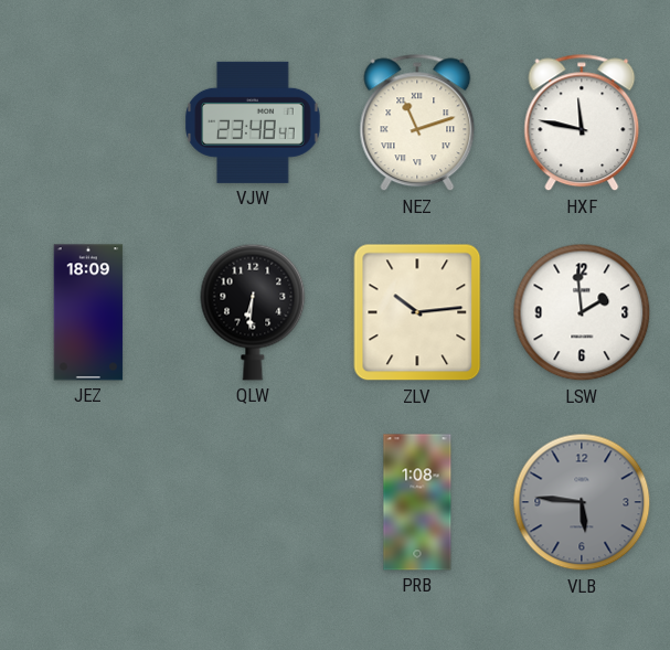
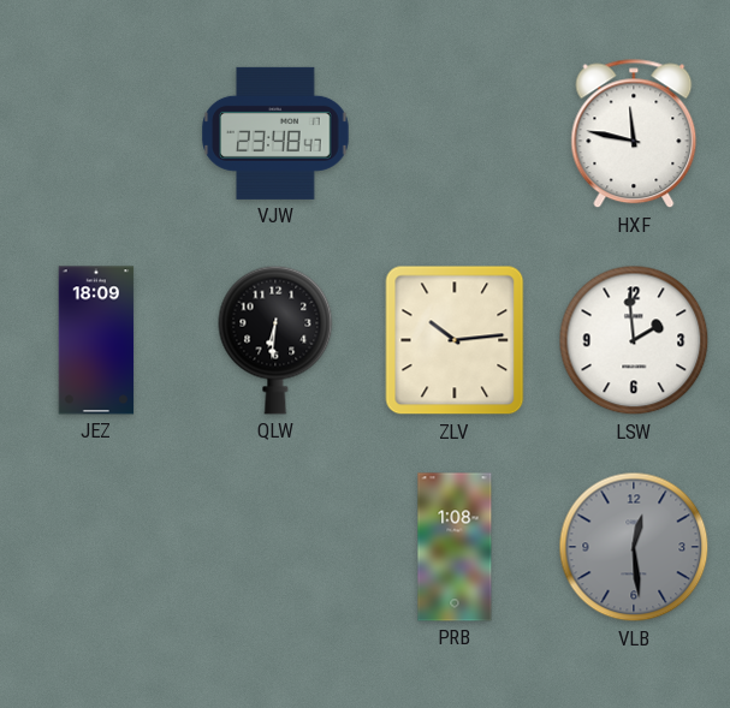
NEZ: 11:12 -> none (417, 122)
VLB: 5:46 -> 12:29 (634, 547)
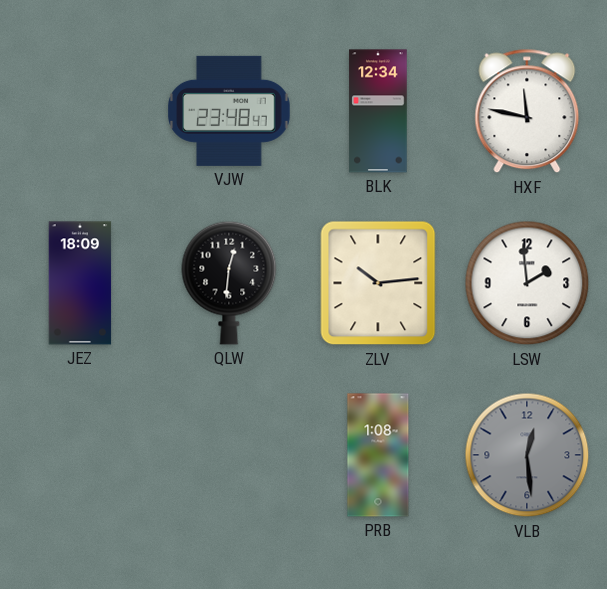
BLK: none -> 12:34 (378, 111)
QLW: 6:31 -> 12:31 (229, 283)
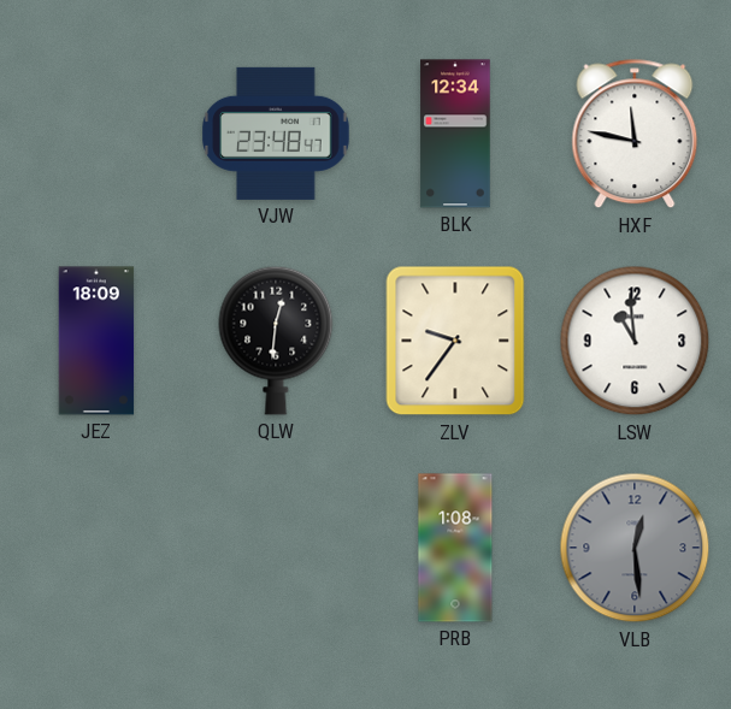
ZLV: 10:14 -> 9:36 (455, 341)
LSW: 1:59 -> 10:59 (635, 341)
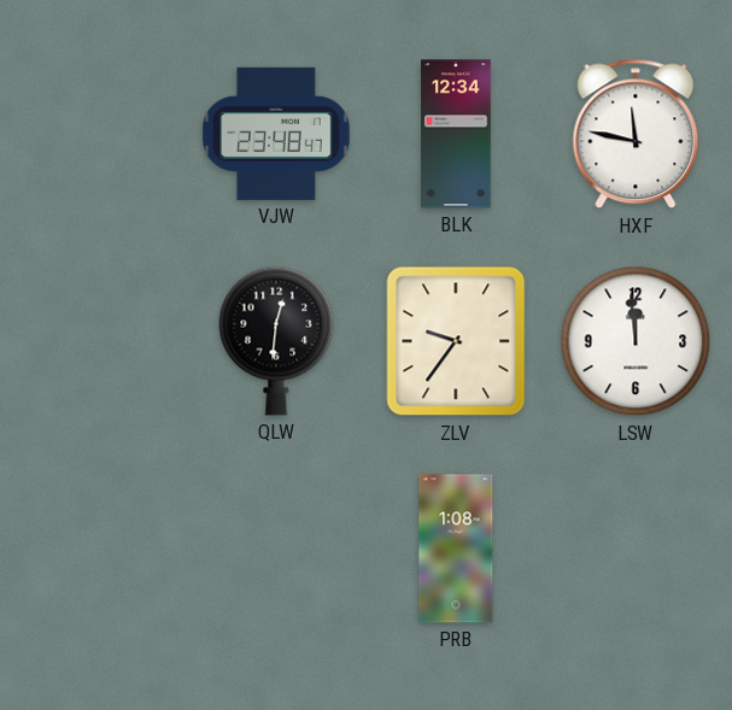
JEZ: 18:09 -> none (96, 341)
LSW: 10:59 -> 11:59 (636, 341)
VLB: 12:29 -> none (635, 548)
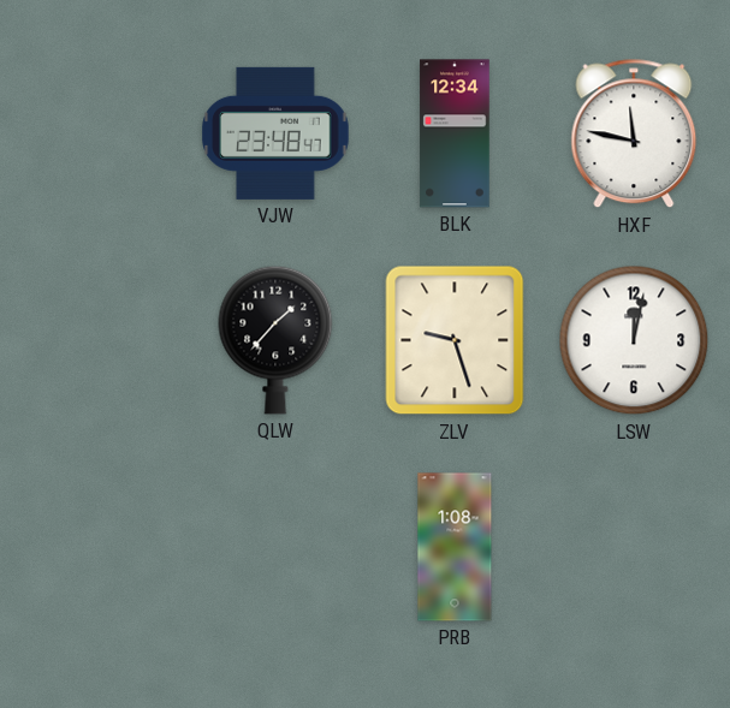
QLW: 12:31 -> 1:37 (275, 340)
ZLV: 9:36 -> 9:27 (455, 340)
LSW: 11:59 -> 12:02 (634, 340)
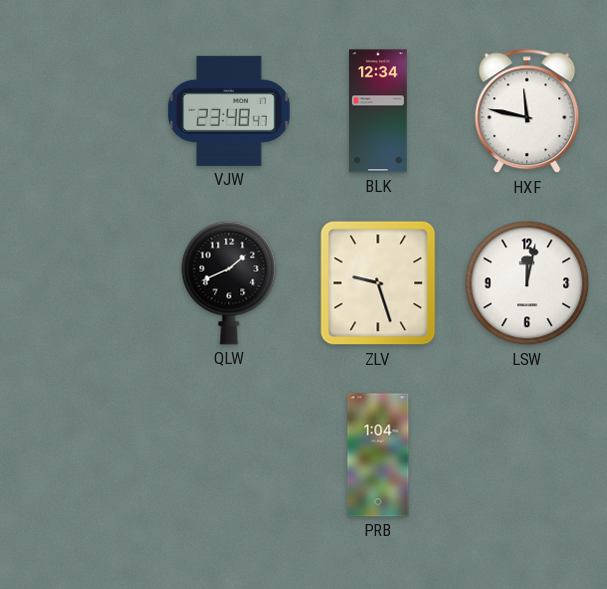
QLW: 1:37 -> 1:41 (229, 283)
PRB: 1:08 -> 1:04 (378, 455)
